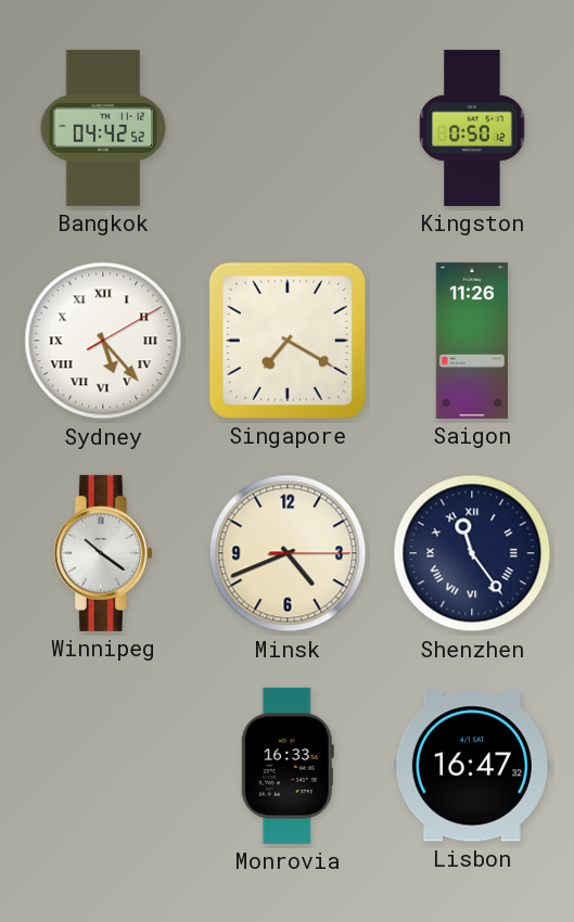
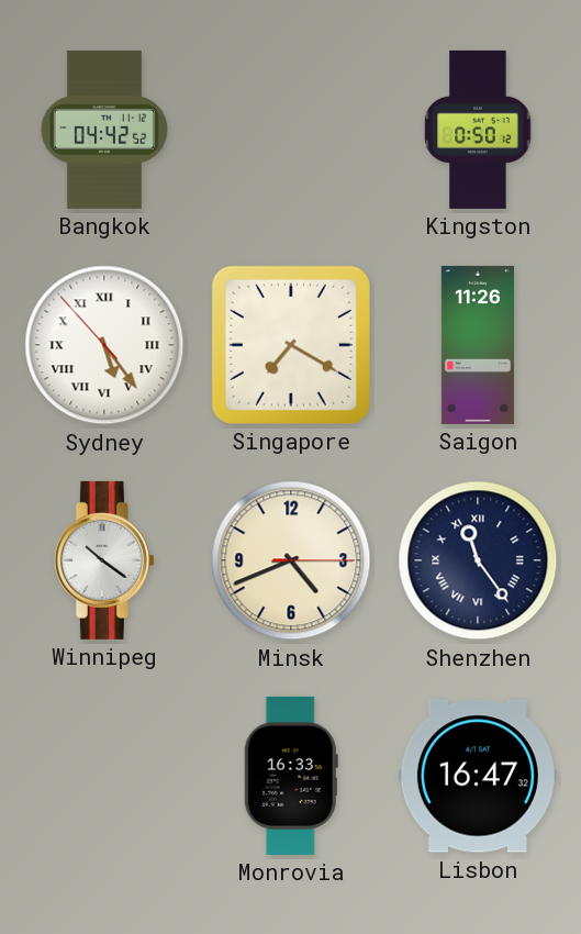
Sydney: 5:23:10 -> 5:23:53 (104, 345)
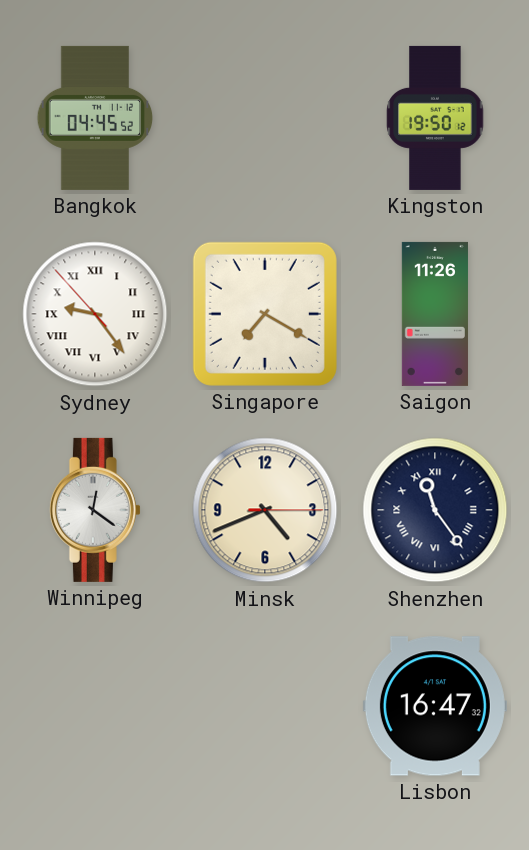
Bangkok: 04:42 -> 04:45 (95, 118)
Kingston: 0:50 -> 19:50 (435, 118)
Sydney: 5:23 -> 9:23 (95, 314)
Winnipeg: 10:21 -> 12:21 (95, 510)
Monrovia: 16:33 -> none (291, 776)
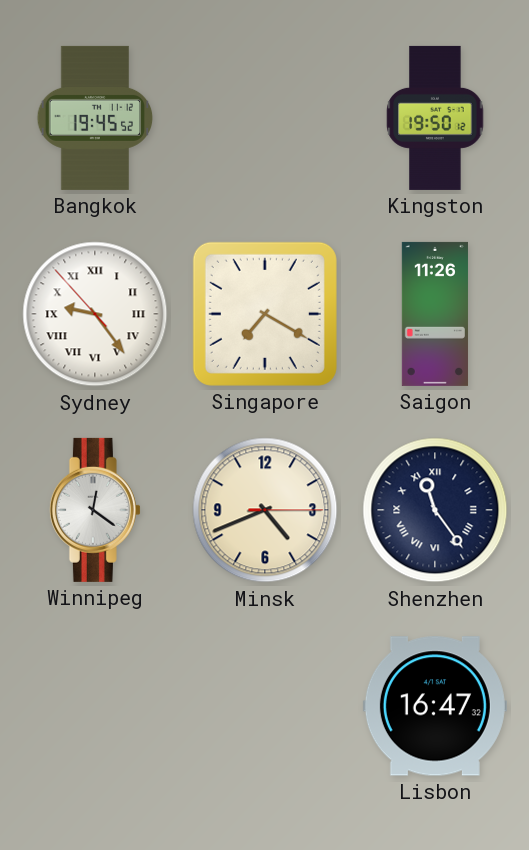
Bangkok: 04:45 -> 19:45 (95, 118)
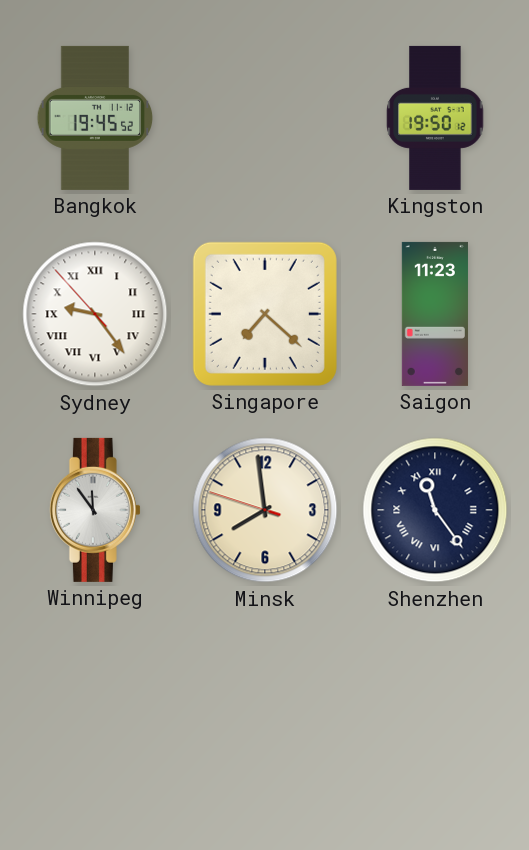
Singapore: 7:20 -> 7:22 (265, 314)
Saigon: 11:26 -> 11:23 (435, 314)
Winnipeg: 12:21 -> 11:54 (95, 510)
Minsk: 4:41 -> 7:58 (265, 510)
Lisbon: 16:47 -> none (435, 706)
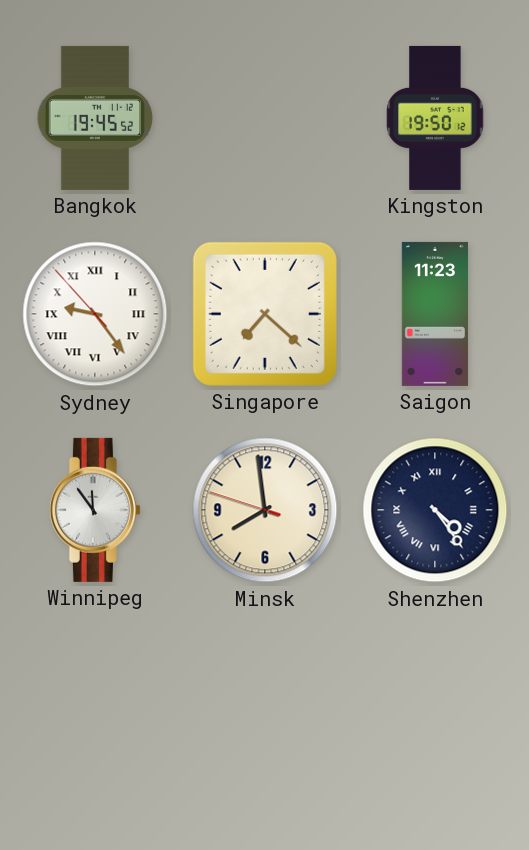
Shenzhen: 11:24 -> 4:24 (435, 510)
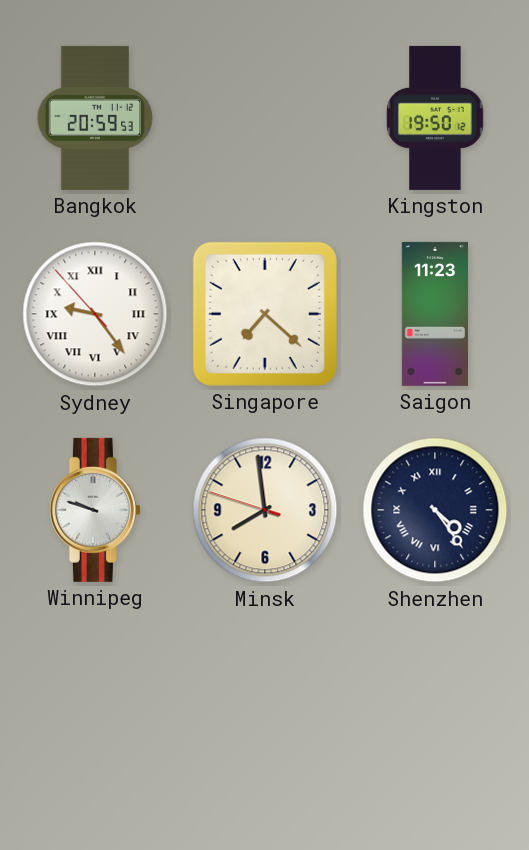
Bangkok: 19:45 -> 20:59 (95, 118)
Winnipeg: 11:54 -> 9:48 (95, 510)
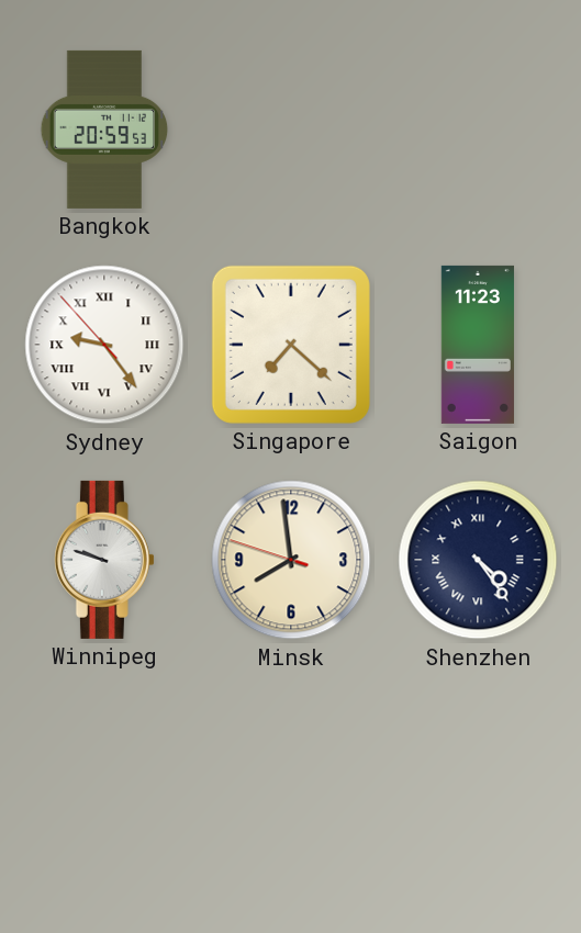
Kingston: 19:50 -> none (435, 118)
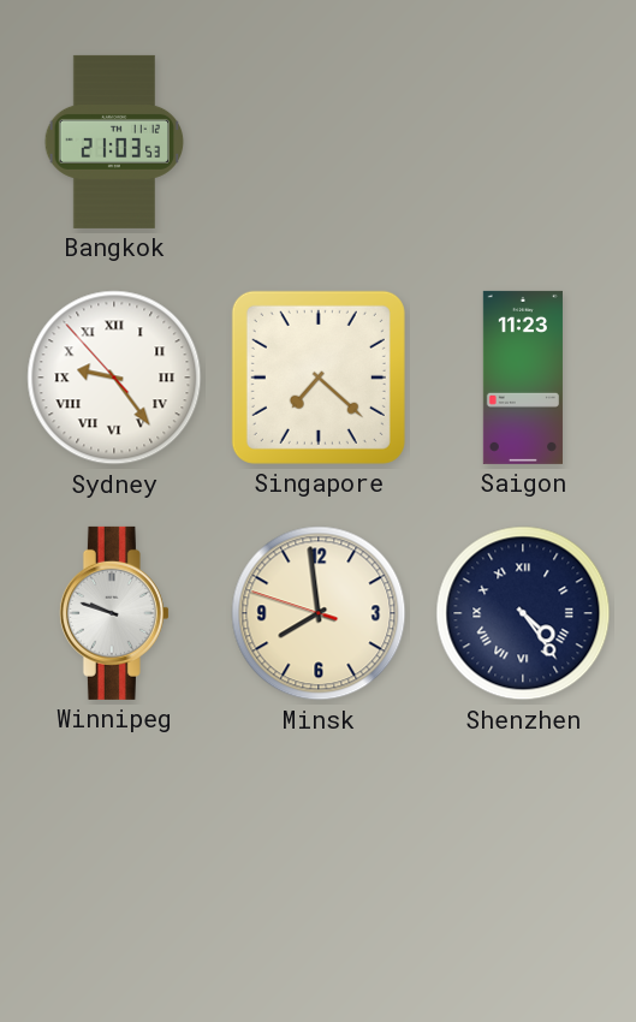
Bangkok: 20:59 -> 21:03 (114, 142)
